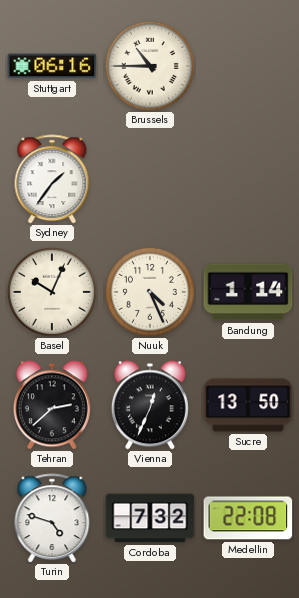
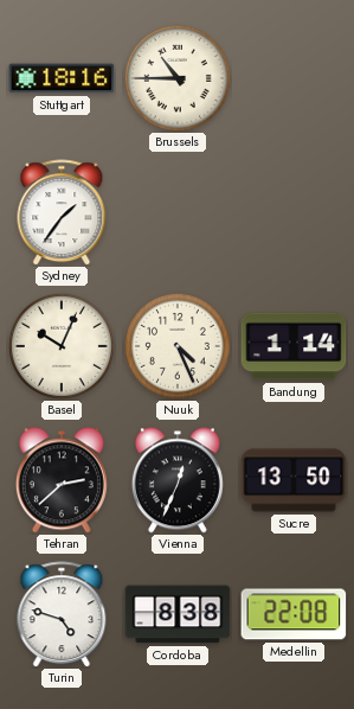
Stuttgart: 06:16 -> 18:16 (62, 78)
Cordoba: 7:32 -> 8:38 (178, 614)
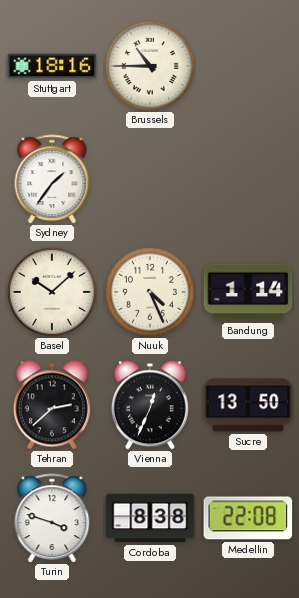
Basel: 10:04 -> 10:08 (52, 292)
Turin: 4:48 -> 3:48 (52, 518)
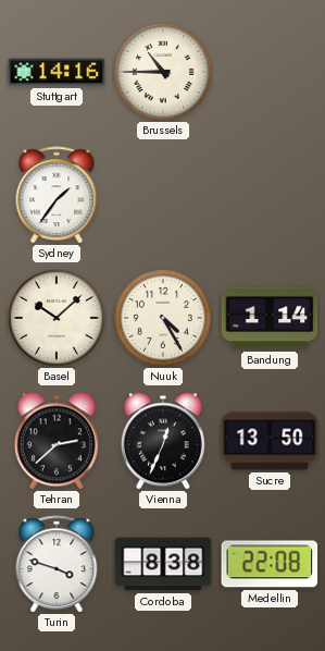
Stuttgart: 18:16 -> 14:16 (57, 72)
Nuuk: 4:26 -> 4:25 (163, 318)
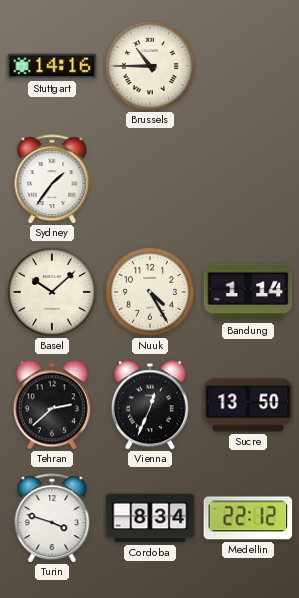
Cordoba: 8:38 -> 8:34 (150, 518)
Medellin: 22:08 -> 22:12 (248, 518)
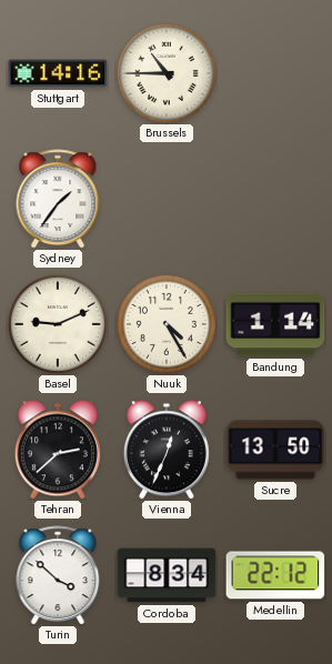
Basel: 10:08 -> 9:11 (58, 324)
Turin: 3:48 -> 3:52 (58, 575)
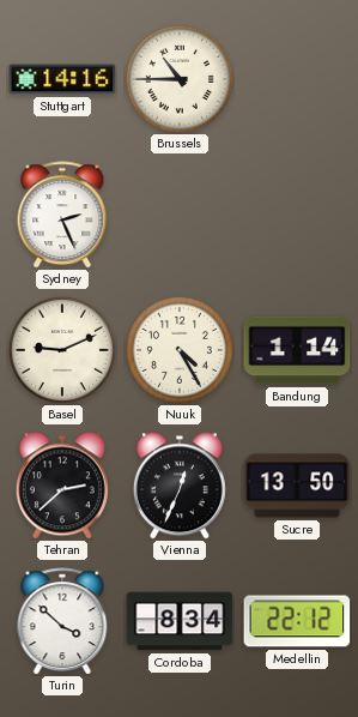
Sydney: 1:36 -> 2:26 (62, 215)
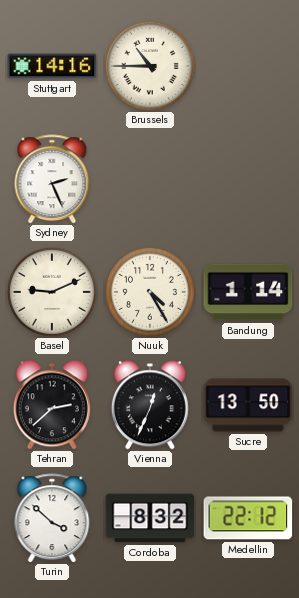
Cordoba: 8:34 -> 8:32 (150, 518)
